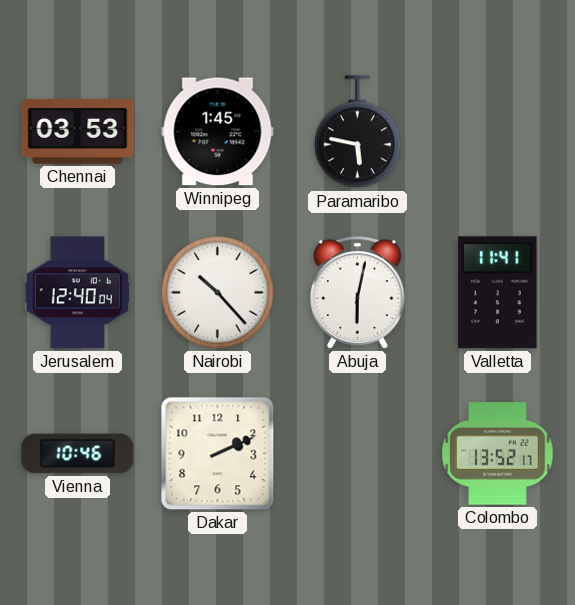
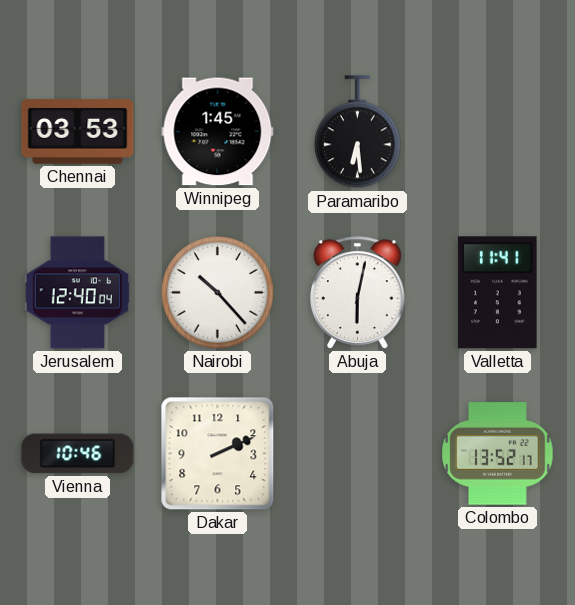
Paramaribo: 5:47 -> 6:29 (357, 132)
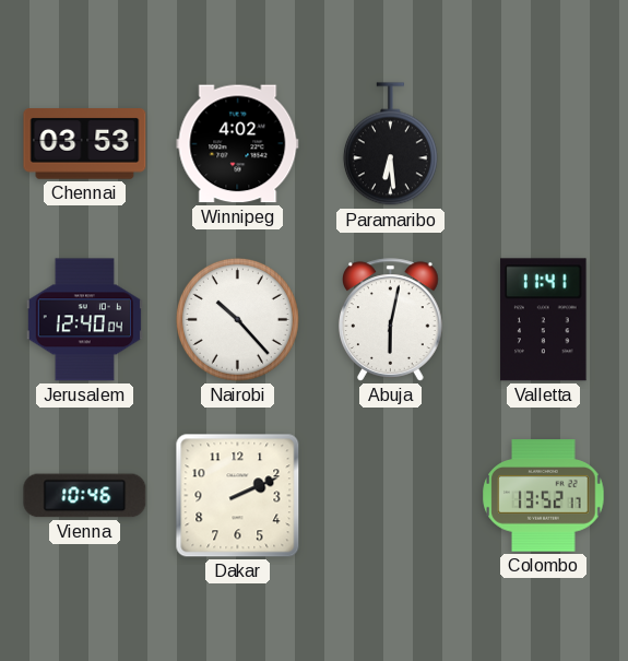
Winnipeg: 1:45 -> 4:02 (238, 144)
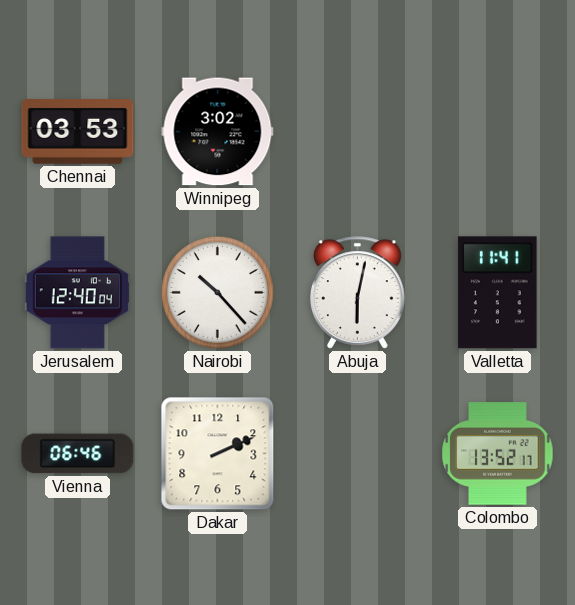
Winnipeg: 4:02 -> 3:02 (218, 132)
Paramaribo: 6:29 -> none (390, 144)
Vienna: 10:46 -> 06:46 (78, 454)
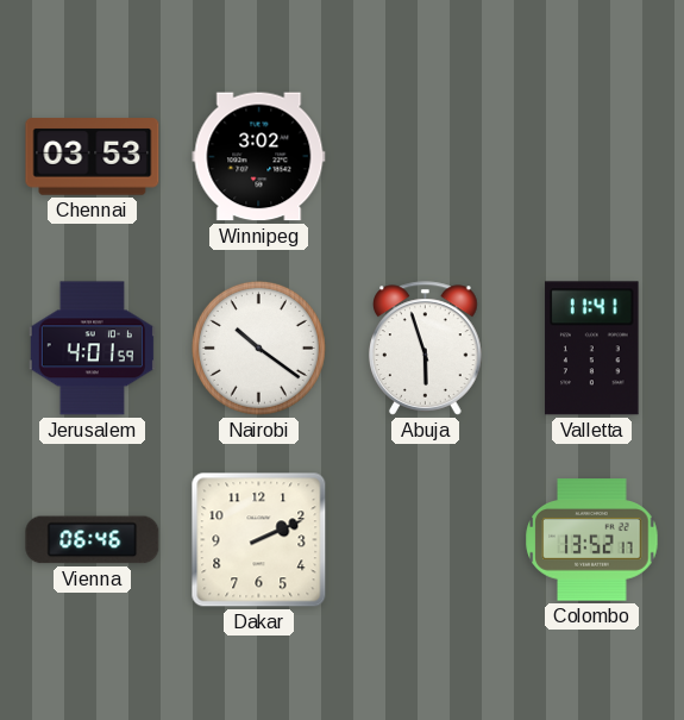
Jerusalem: 12:40 -> 4:01 (92, 349)
Nairobi: 10:23 -> 10:21 (258, 348)
Abuja: 6:02 -> 5:57 (426, 349)
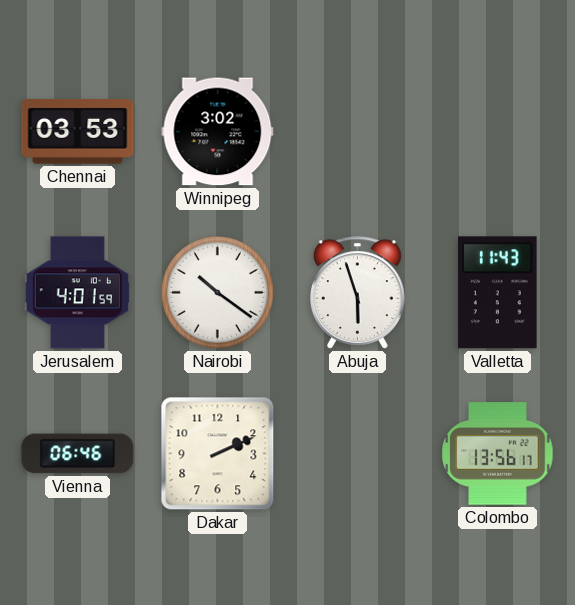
Valletta: 11:41 -> 11:43 (498, 293)
Colombo: 13:52 -> 13:56 (498, 454)
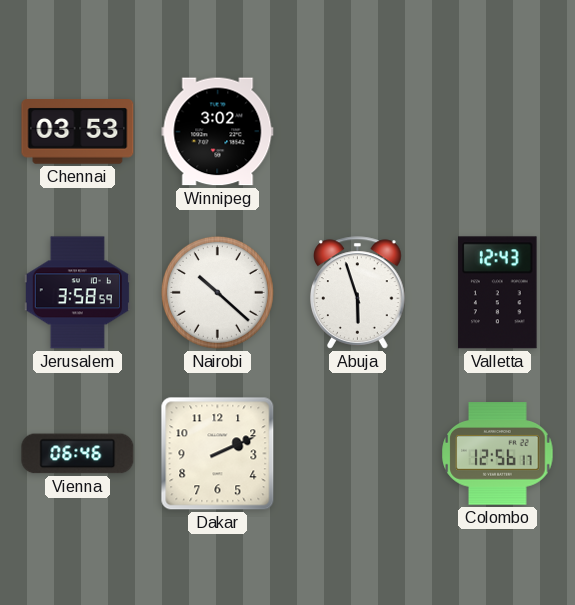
Jerusalem: 4:01 -> 3:58 (77, 293)
Nairobi: 10:21 -> 10:22 (217, 292)
Valletta: 11:43 -> 12:43 (498, 293)
Colombo: 13:56 -> 12:56 (498, 454)
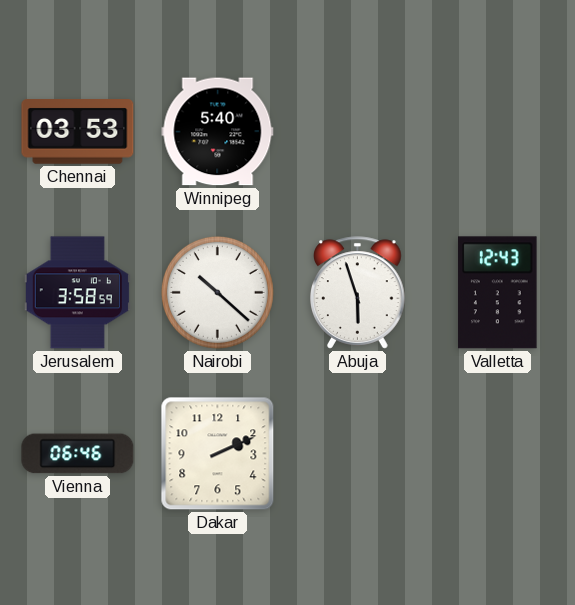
Winnipeg: 3:02 -> 5:40 (218, 132)
Colombo: 12:56 -> none (498, 454)
